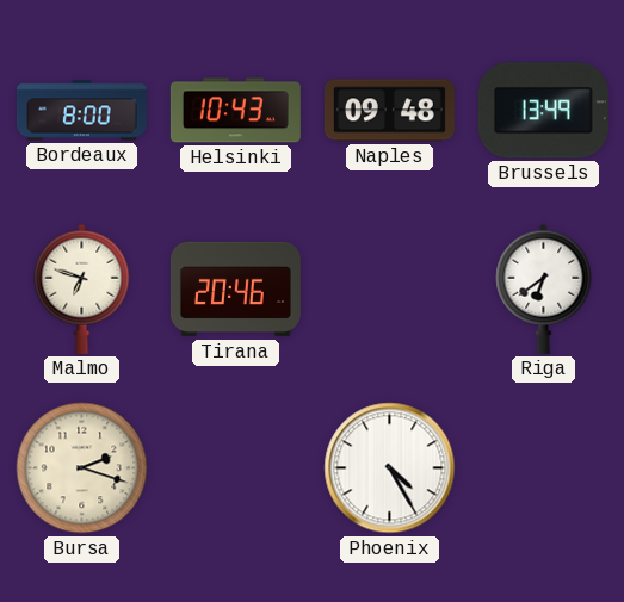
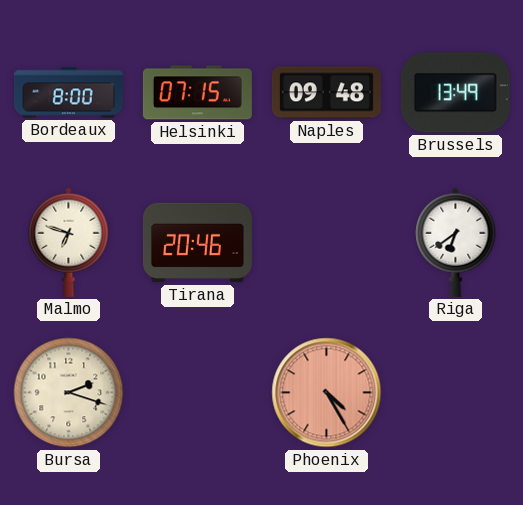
Helsinki: 10:43 -> 07:15 (197, 93)
Phoenix dial: white -> salmon (327, 393)
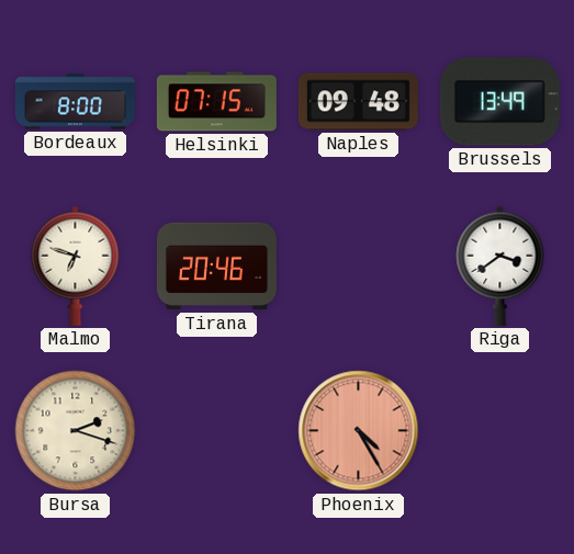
Riga: 6:39 -> 3:39 (500, 265)
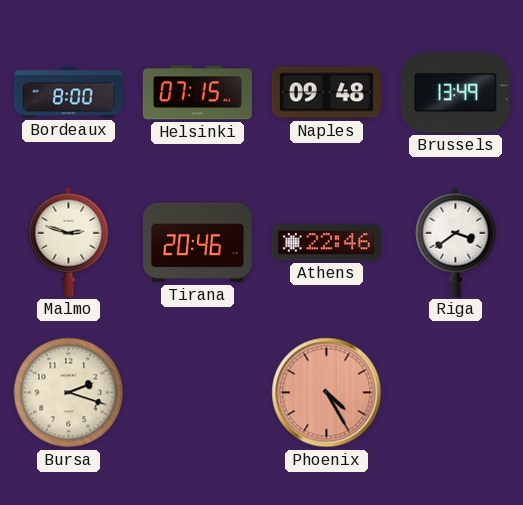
Malmo: 6:48 -> 2:48 (69, 242)
Athens: none -> 22:46 (326, 243)
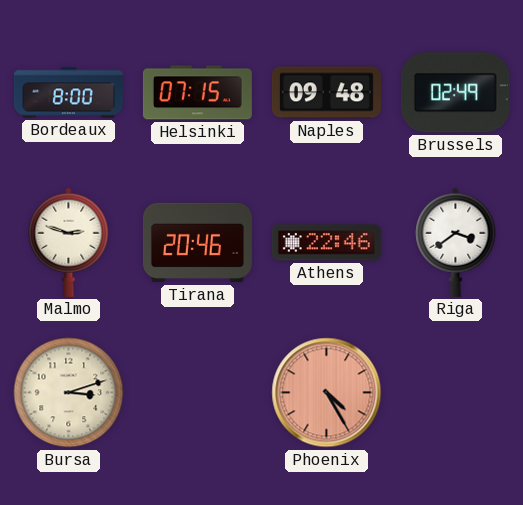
Brussels: 13:49 -> 02:49 (455, 93)
Bursa: 2:18 -> 3:12 (69, 393)
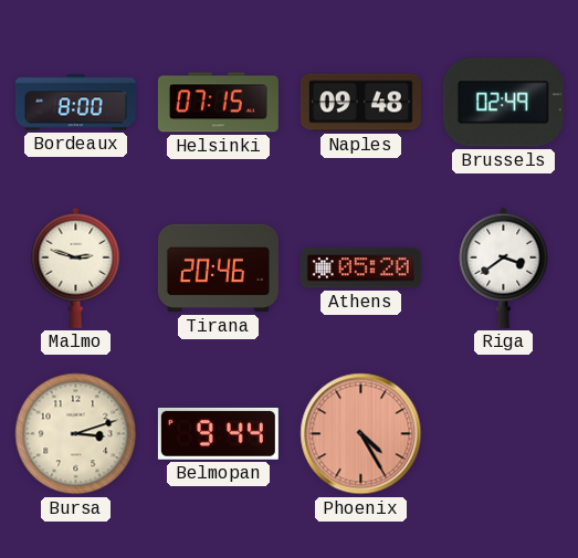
Athens: 22:46 -> 05:20 (360, 269)
Belmopan: none -> 9:44 (218, 433)
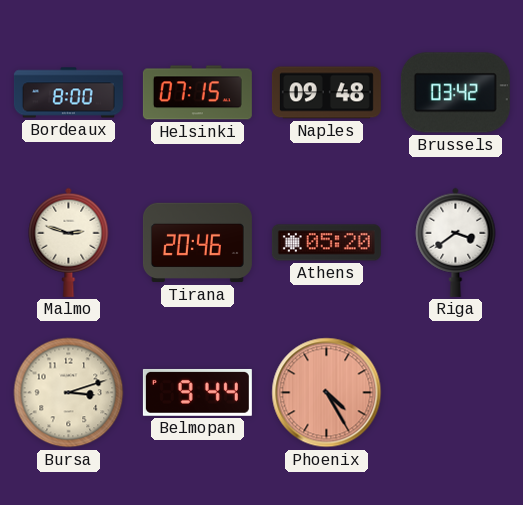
Brussels: 02:49 -> 03:42 (455, 93)
